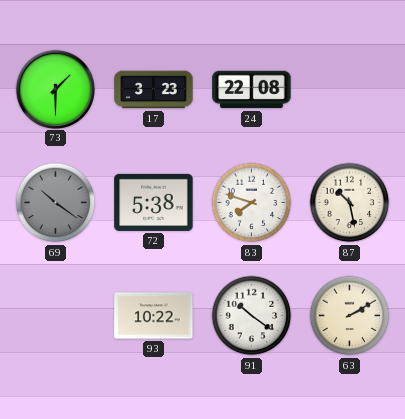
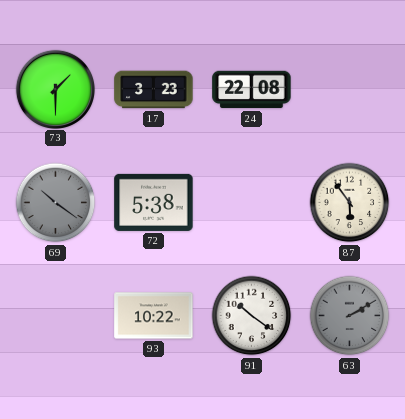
83: 7:48 -> none (252, 203)
87: 10:28 -> 5:54 (350, 203)
63 dial: cream -> grey (350, 316)
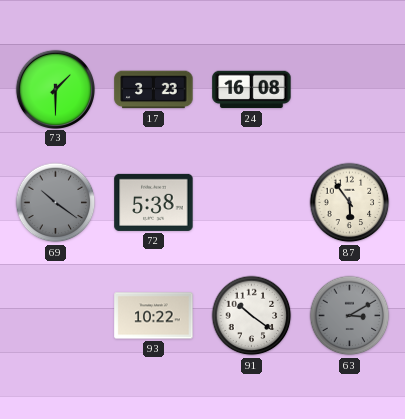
24: 22:08 -> 16:08 (252, 90)
63: 2:10 -> 3:10 (350, 316)
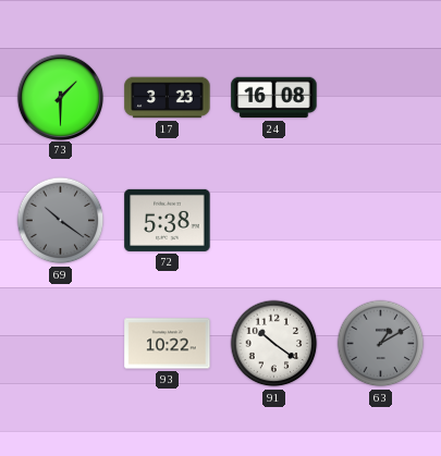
87: 5:54 -> none (350, 203)
63: 3:10 -> 1:10 (381, 344)
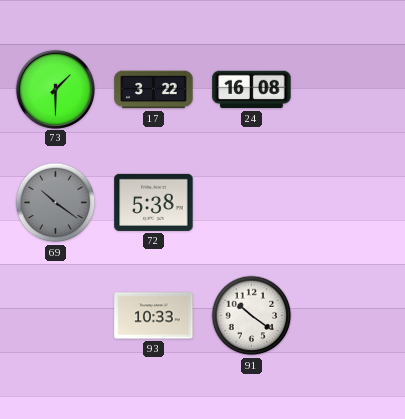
17: 3:23 -> 3:22 (154, 90)
93: 10:22 -> 10:33 (154, 316)
63: 1:10 -> none (381, 344)
